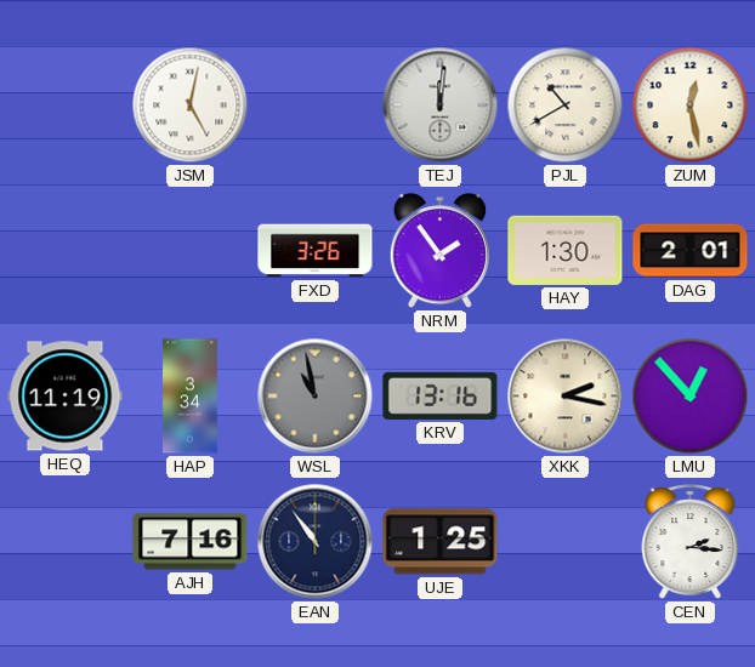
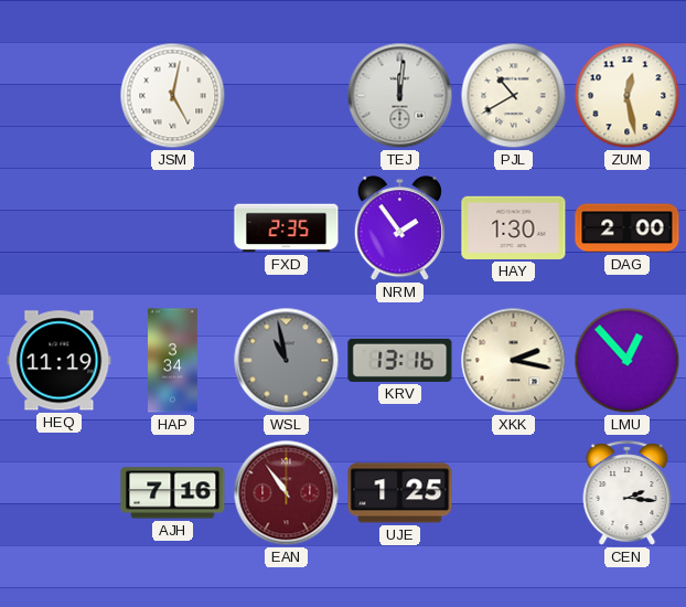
FXD: 3:26 -> 2:35 (287, 228)
DAG: 2:01 -> 2:00 (628, 228)
EAN dial: navy -> burgundy (287, 493)
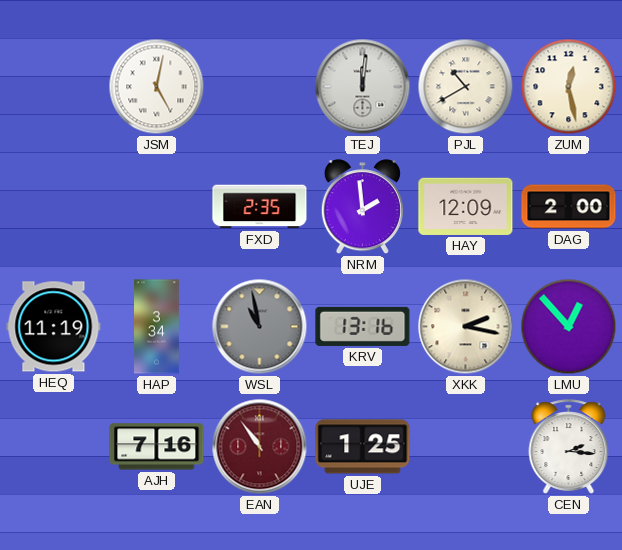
NRM: 1:54 -> 1:59 (362, 207)
HAY: 1:30 -> 12:09 (466, 206)
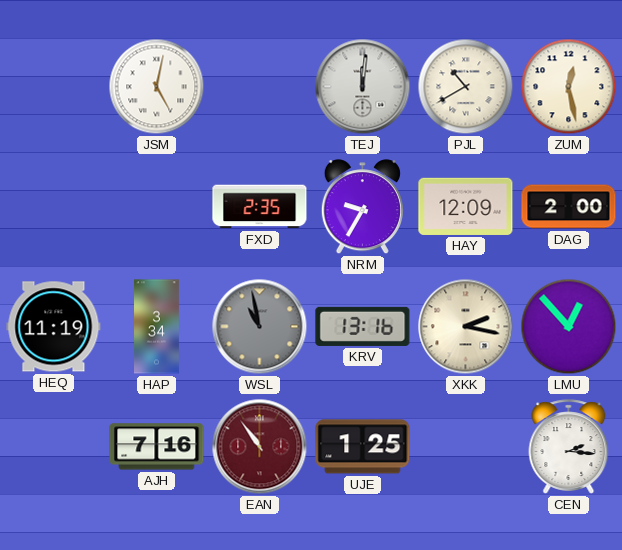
NRM: 1:59 -> 9:35 (362, 207)
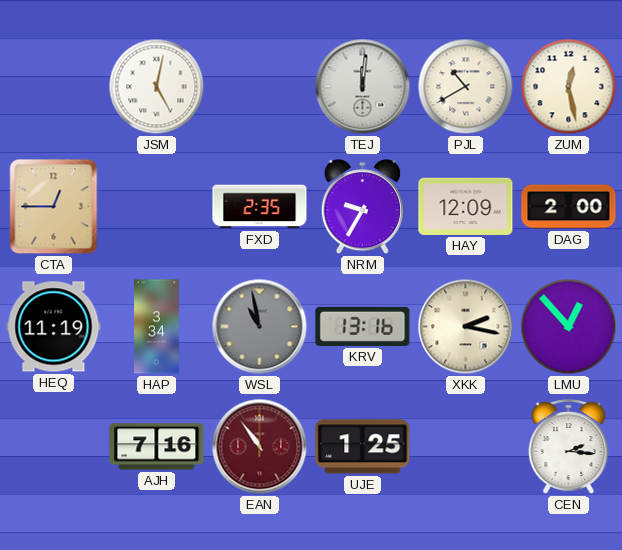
CTA: none -> 12:45 (54, 207)
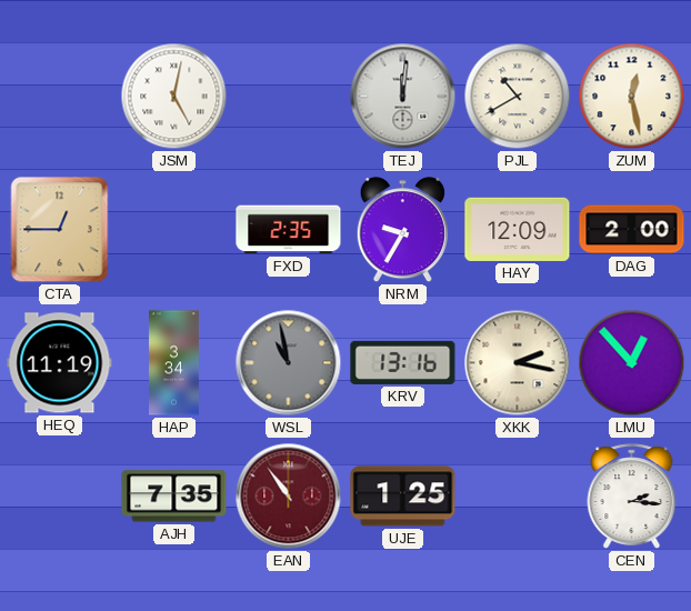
AJH: 7:16 -> 7:35 (174, 497)
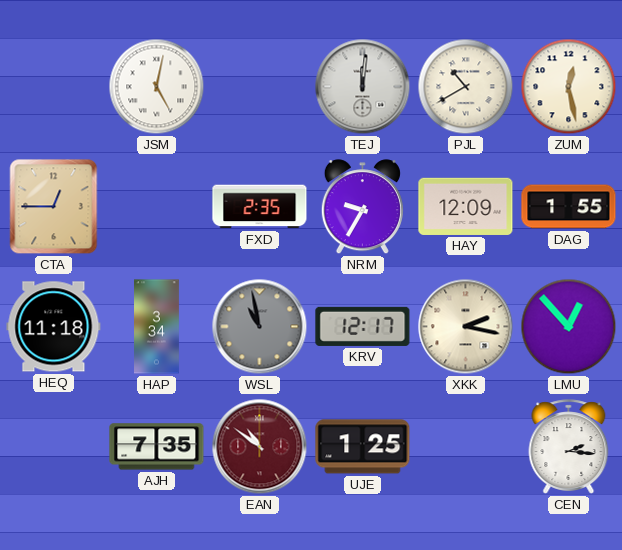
DAG: 2:00 -> 1:55 (569, 207)
HEQ: 11:19 -> 11:18 (54, 327)
KRV: 13:16 -> 12:17 (363, 326)
EAN: 10:54 -> 10:51 (260, 447)
